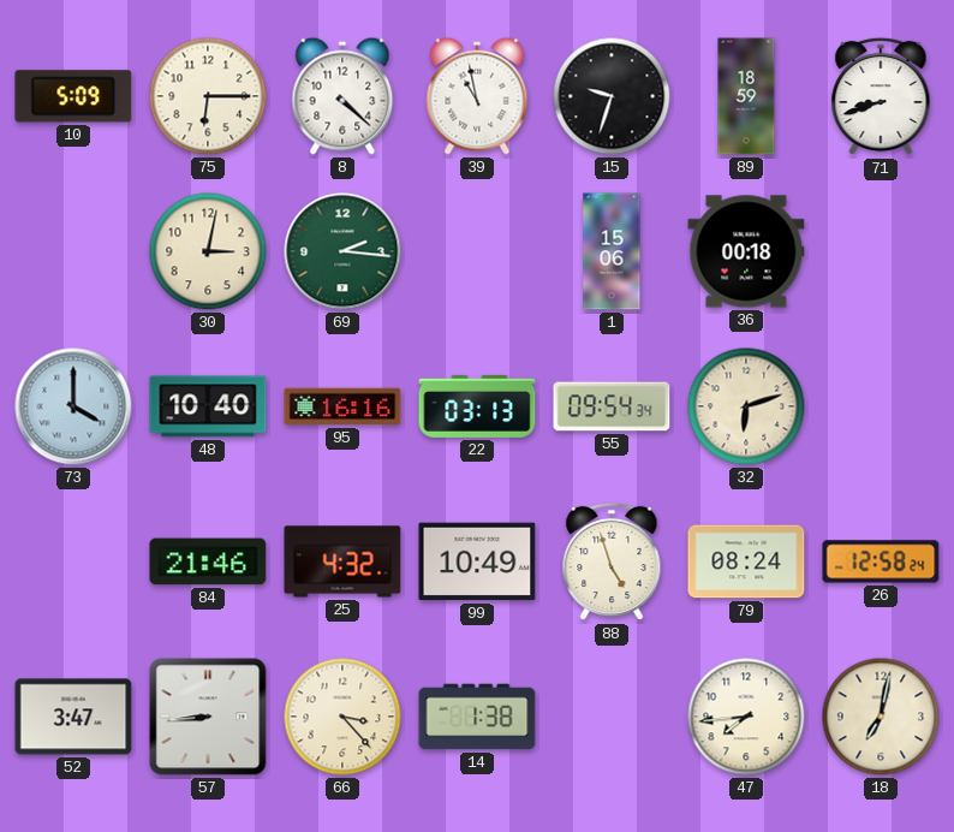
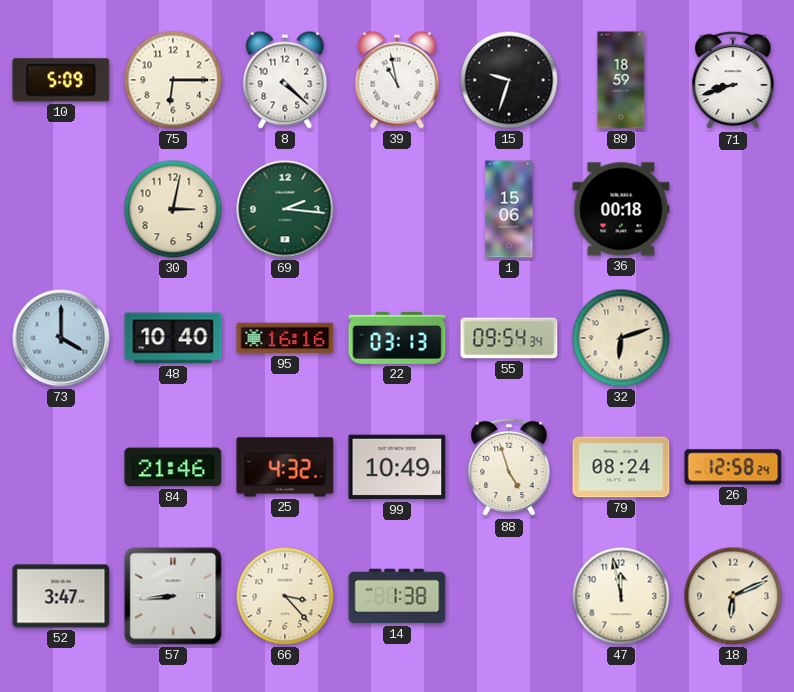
47: 7:44 -> 11:58 (621, 596)
18: 7:02 -> 6:11 (733, 596)
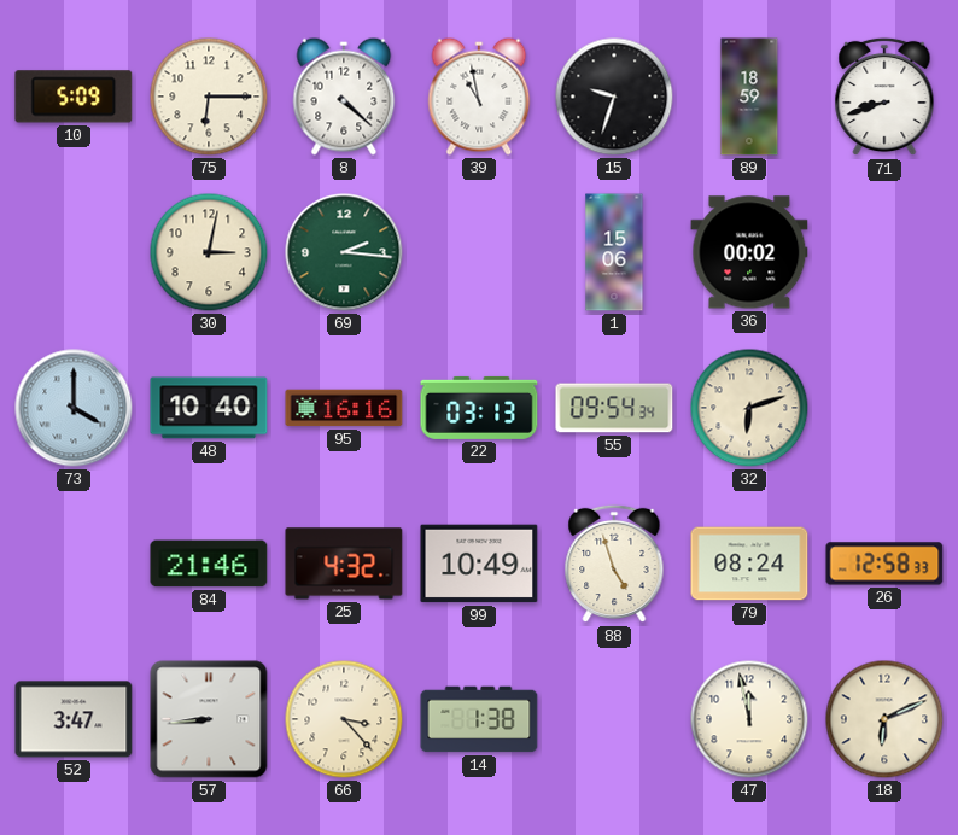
36: 00:18 -> 00:02 (749, 252)
26: 12:58:24 -> 12:58:33 (884, 564)
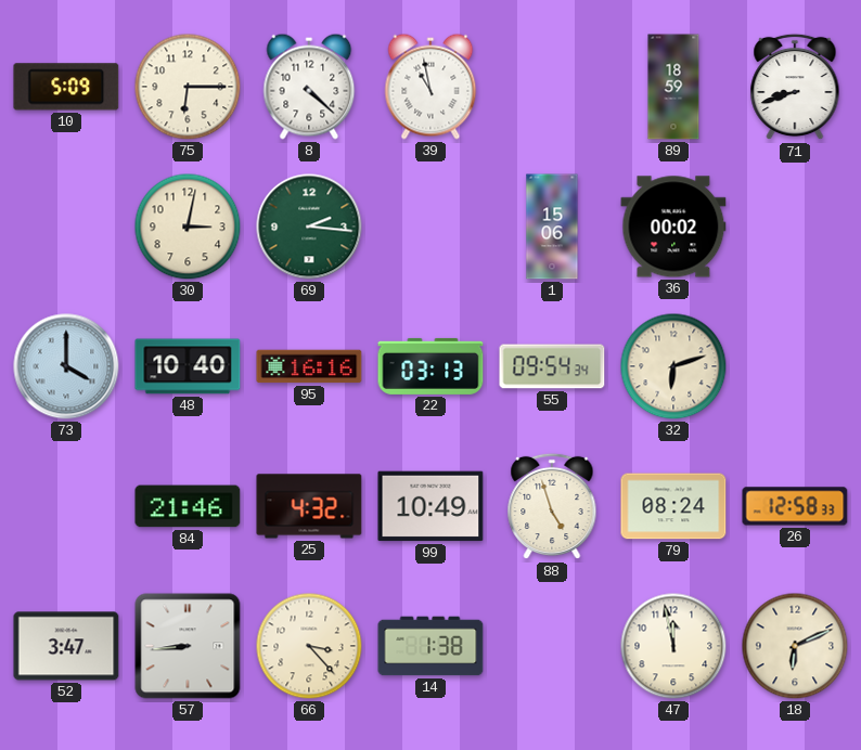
15: 9:33 -> none (614, 97)
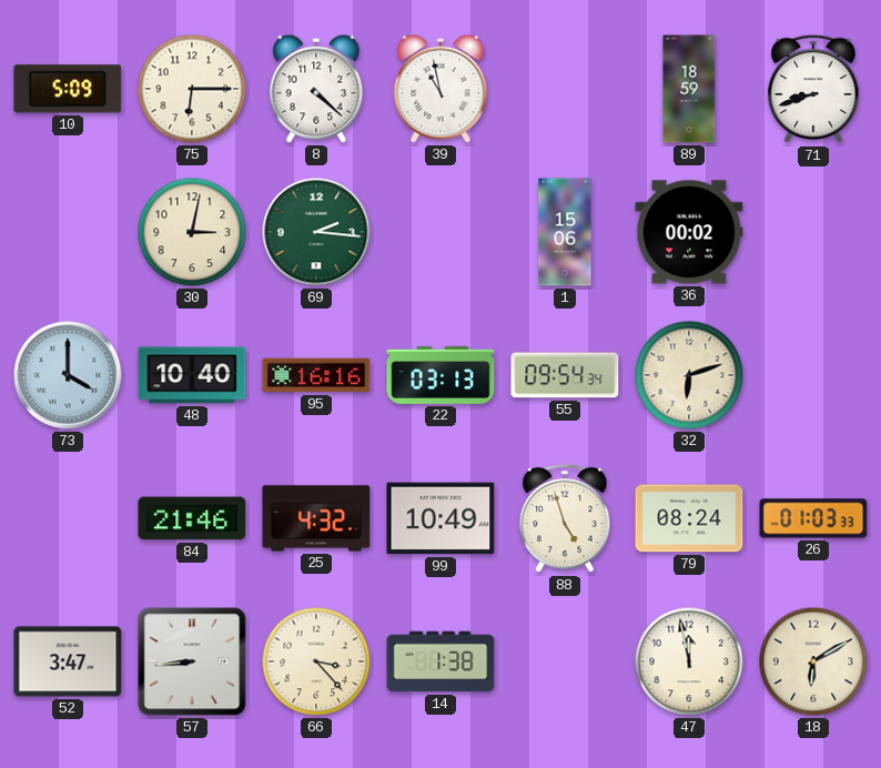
26: 12:58 -> 01:03 (813, 518)
18: 6:11 -> 6:10 (813, 661)
